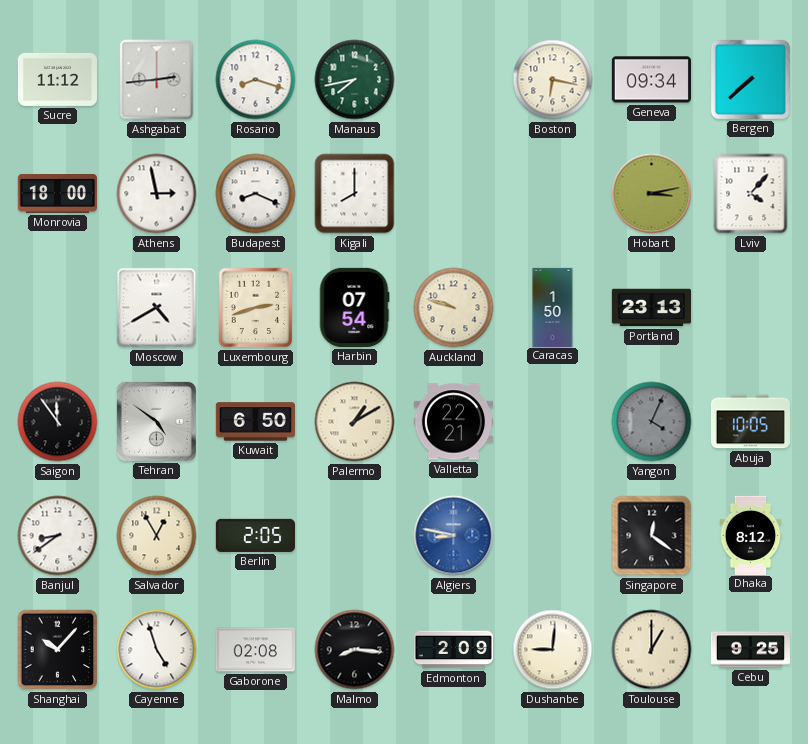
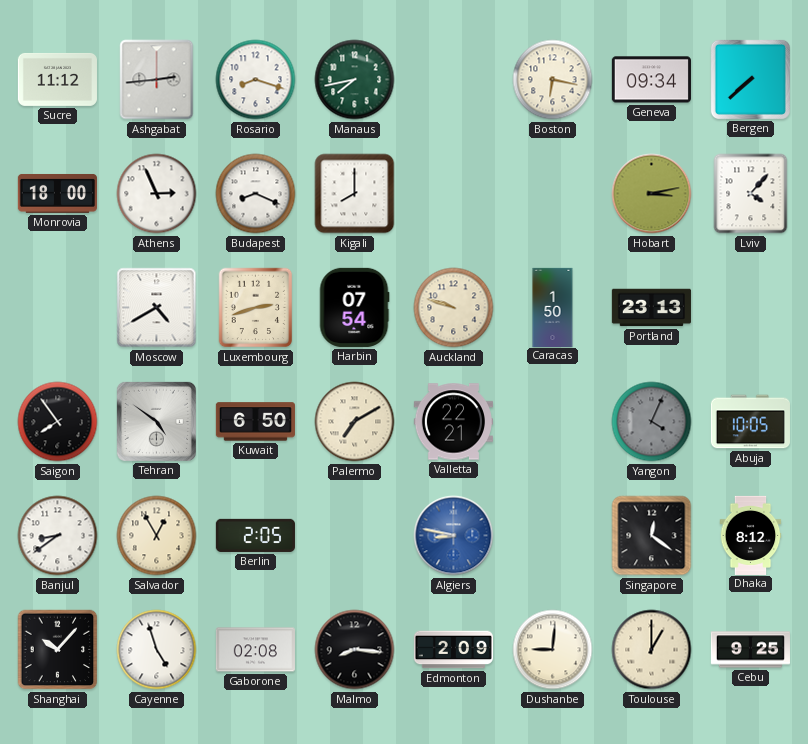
Athens: 2:58 -> 2:56 (157, 194)
Saigon: 11:54 -> 7:54 (58, 422)
Palermo: 1:10 -> 7:10 (355, 422)
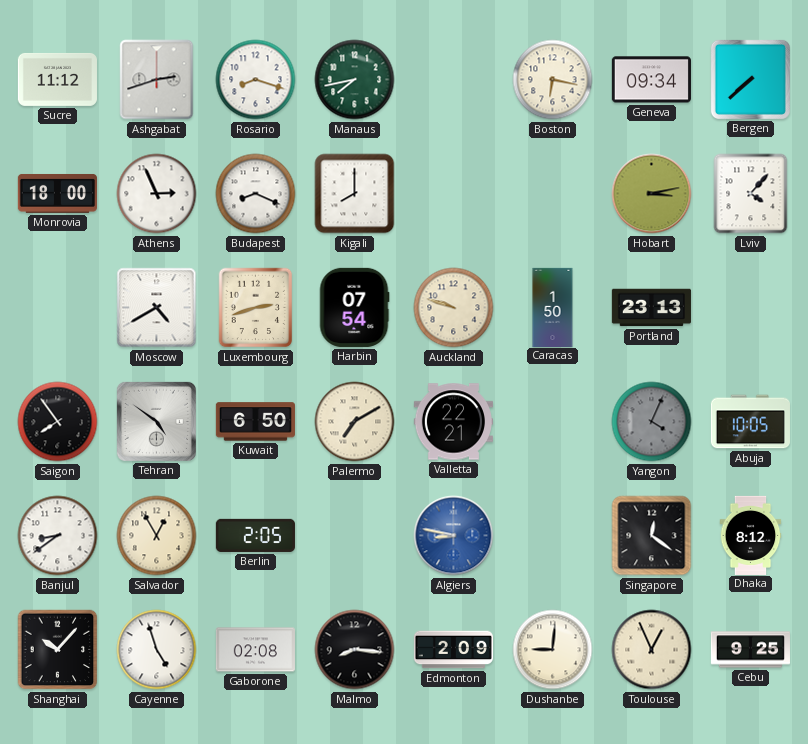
Ashgabat: 2:44 -> 2:42 (157, 80)
Toulouse: 1:00 -> 12:56 (652, 650)
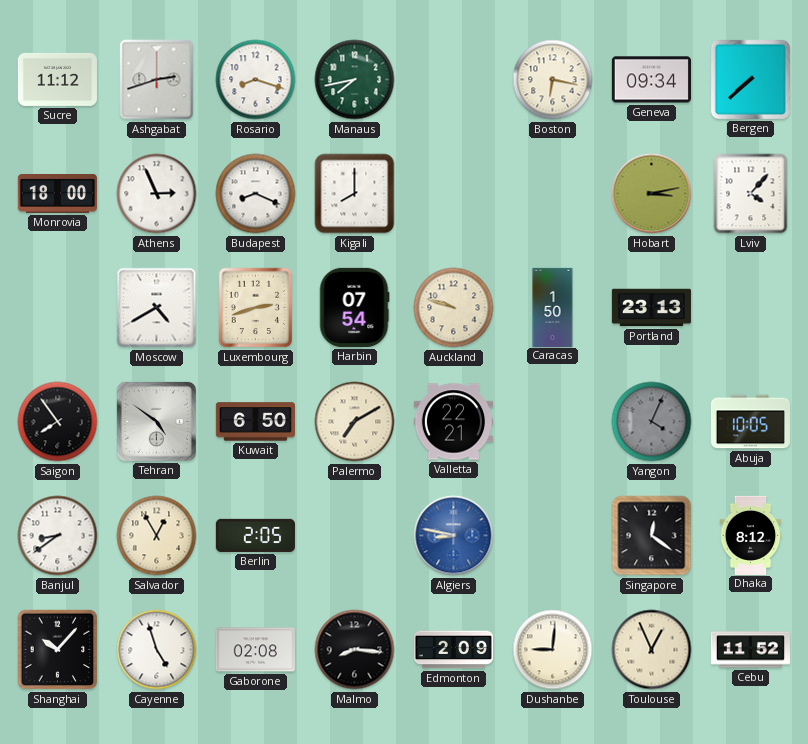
Cebu: 9:25 -> 11:52 (750, 650)
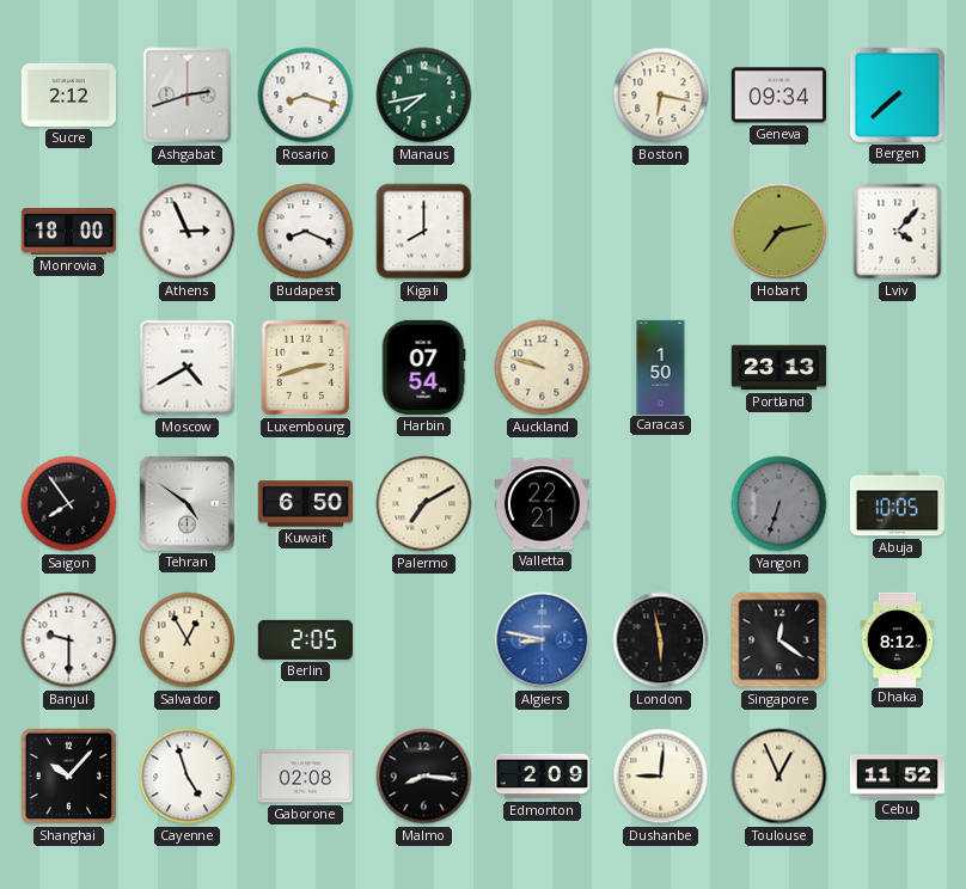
Sucre: 11:12 -> 2:12 (68, 94)
Hobart: 3:13 -> 7:13 (779, 232)
Yangon: 4:04 -> 6:33 (779, 504)
Banjul: 8:39 -> 9:30 (69, 640)
London: none -> 5:58 (661, 640)
